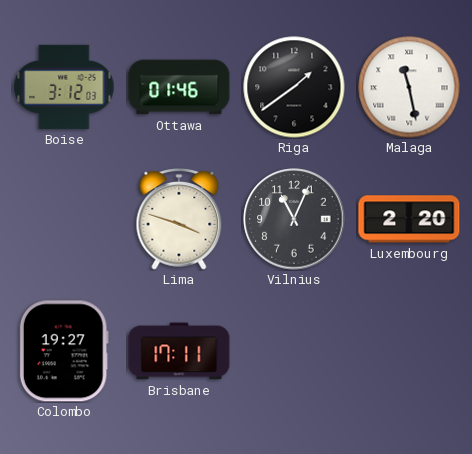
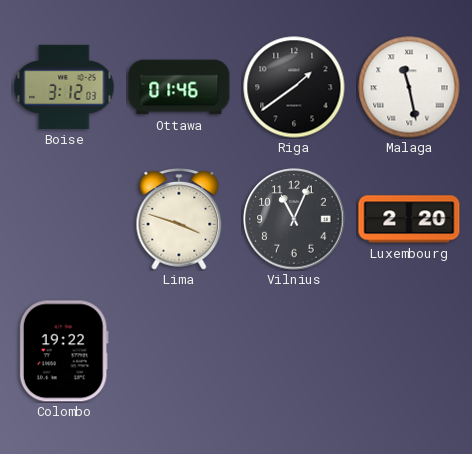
Colombo: 19:27 -> 19:22 (64, 351)
Brisbane: 17:11 -> none (179, 351)
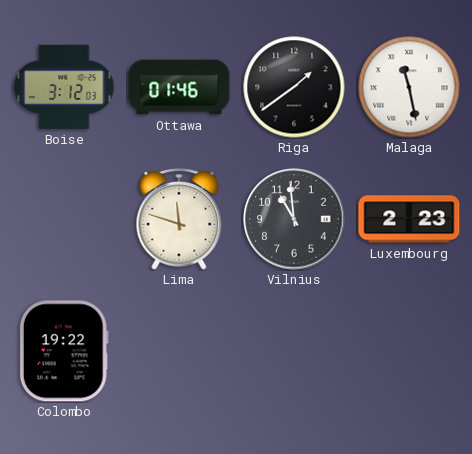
Lima: 3:48 -> 11:48 (179, 220)
Vilnius: 11:04 -> 10:59 (294, 219)
Luxembourg: 2:20 -> 2:23 (409, 219)
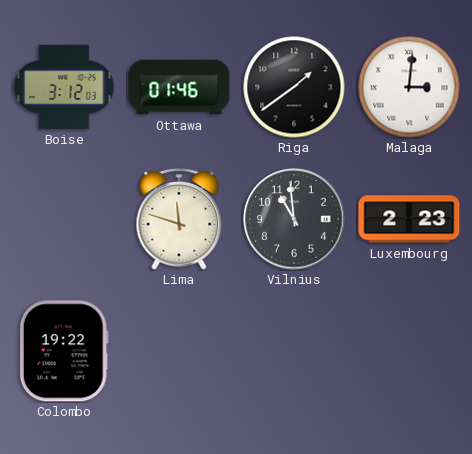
Malaga: 11:28 -> 3:01 (409, 87)
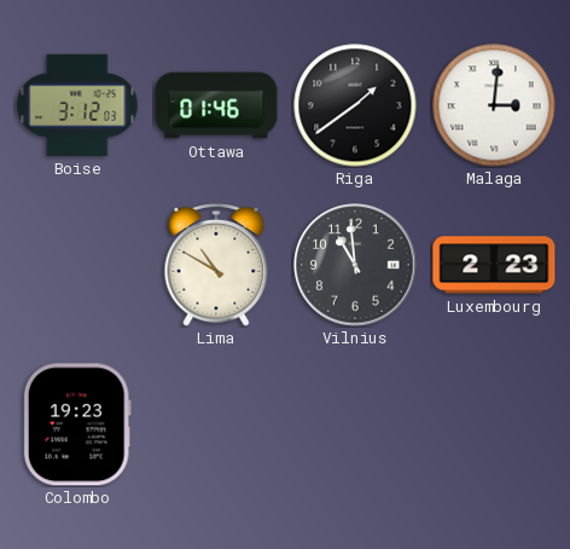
Lima: 11:48 -> 10:50 (216, 266)
Colombo: 19:22 -> 19:23 (77, 424)
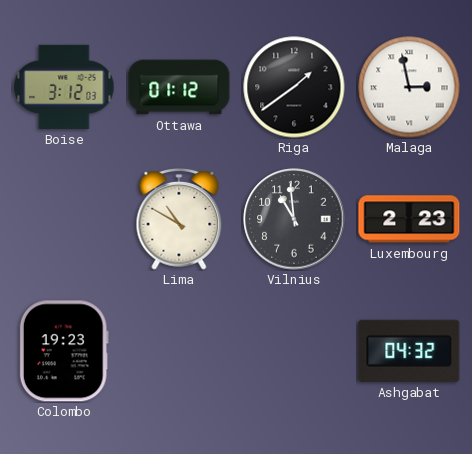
Ottawa: 01:46 -> 01:12 (179, 87)
Malaga: 3:01 -> 2:58 (409, 87)
Ashgabat: none -> 04:32 (409, 351)
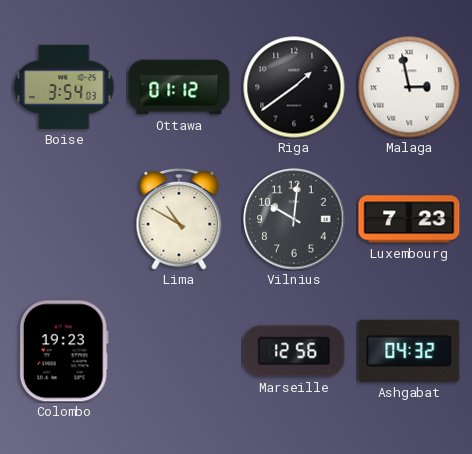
Boise: 3:12 -> 3:54 (64, 87)
Vilnius: 10:59 -> 10:01 (294, 219)
Luxembourg: 2:23 -> 7:23 (409, 219)
Marseille: none -> 12:56 (294, 351)
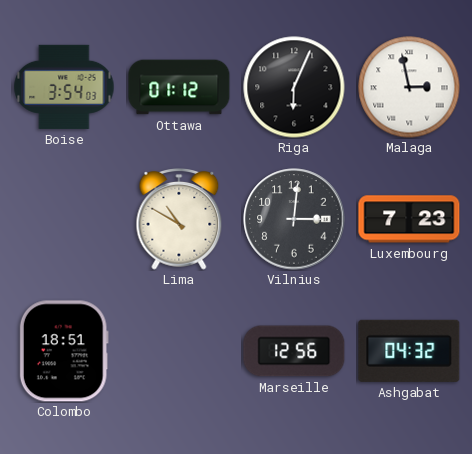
Riga: 1:39 -> 6:04 (294, 87)
Vilnius: 10:01 -> 3:01 (294, 219)
Colombo: 19:23 -> 18:51 (64, 351)
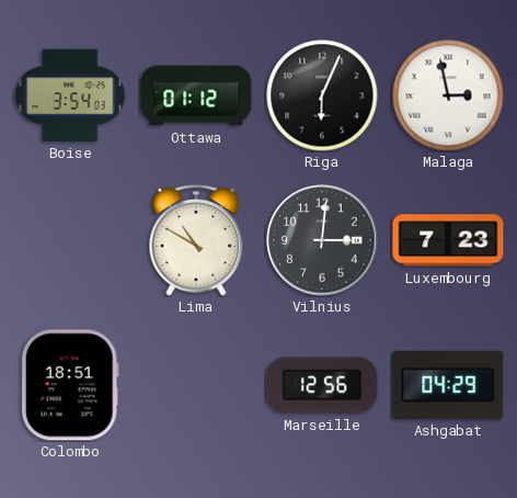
Ashgabat: 04:32 -> 04:29 (448, 385)
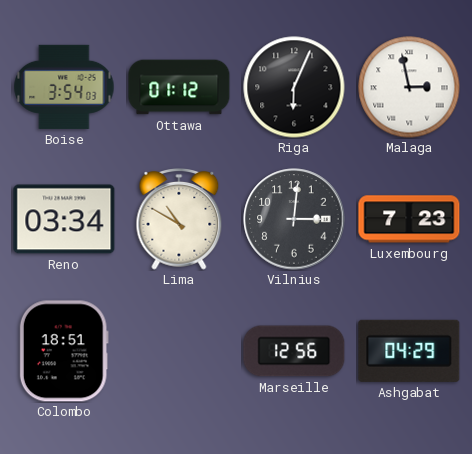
Reno: none -> 03:34 (64, 219)
